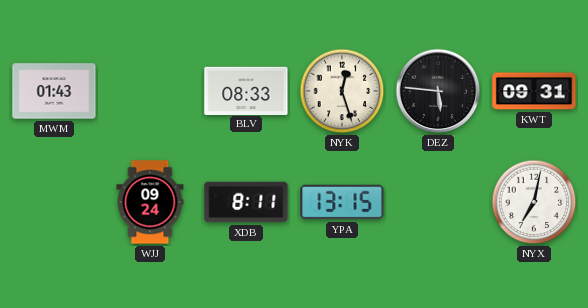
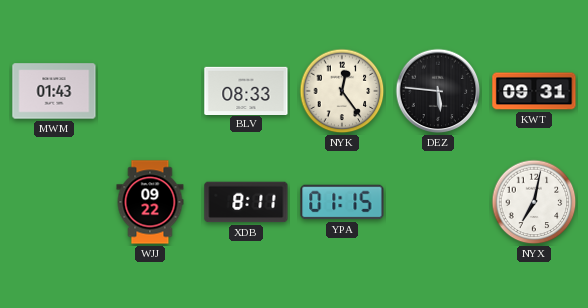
NYK: 12:27 -> 12:24 (342, 91)
WJJ: 09:24 -> 09:22 (150, 202)
YPA: 13:15 -> 01:15 (342, 202)
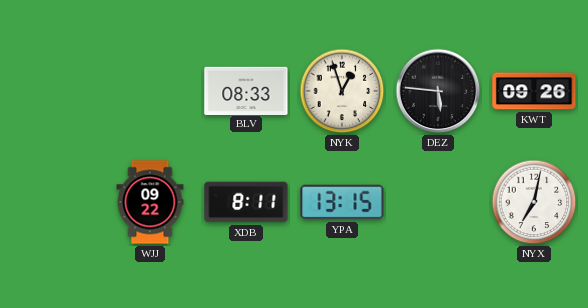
MWM: 01:43 -> none (54, 91)
NYK: 12:24 -> 12:57 (342, 91)
KWT: 09:31 -> 09:26 (534, 91)
YPA: 01:15 -> 13:15 (342, 202)
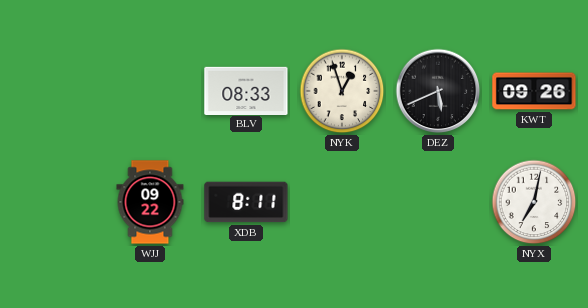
DEZ: 5:46 -> 5:41 (438, 91)
YPA: 13:15 -> none (342, 202)
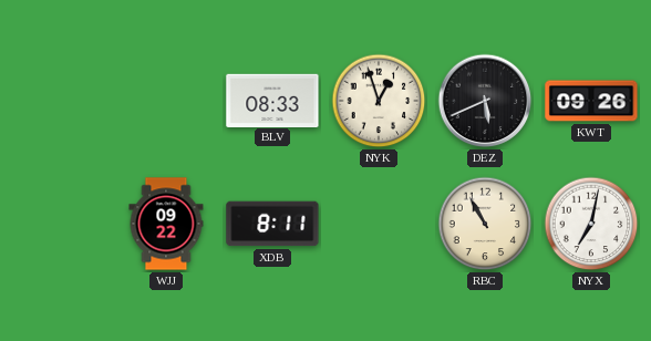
RBC: none -> 10:55 (485, 224)
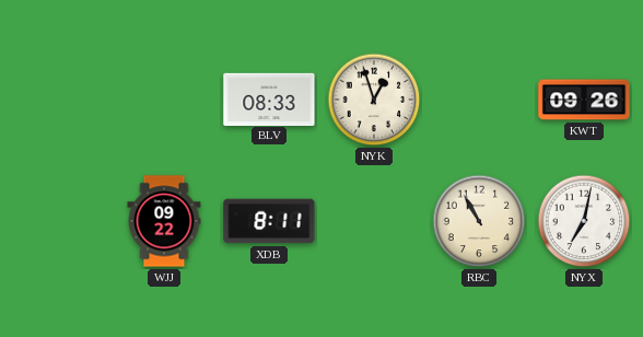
DEZ: 5:41 -> none (485, 101)
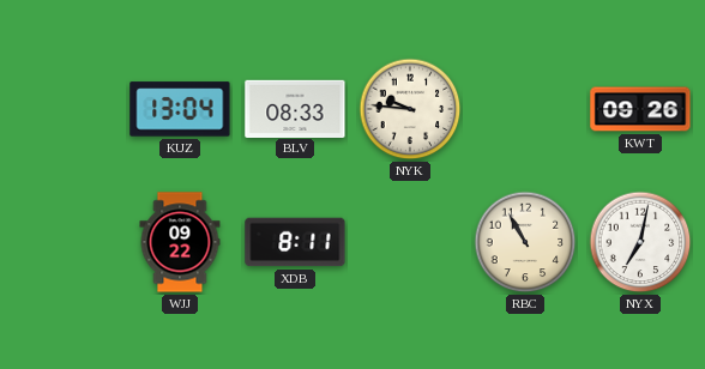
KUZ: none -> 13:04 (180, 109)
NYK: 12:57 -> 9:46 (410, 109)
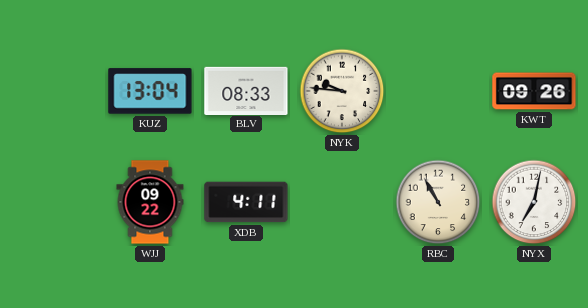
XDB: 8:11 -> 4:11 (246, 202)
